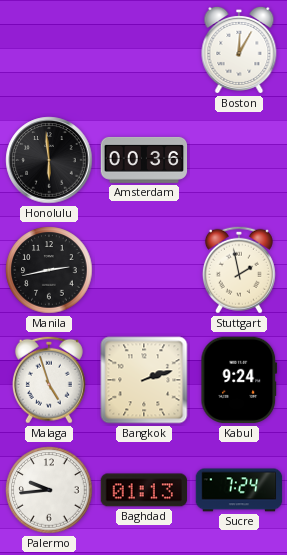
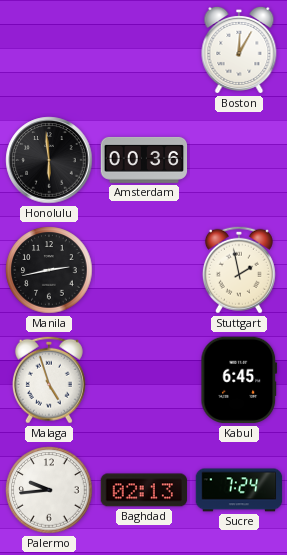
Bangkok: 2:12 -> none (144, 380)
Kabul: 9:24 -> 6:45 (239, 380)
Baghdad: 01:13 -> 02:13 (144, 490)
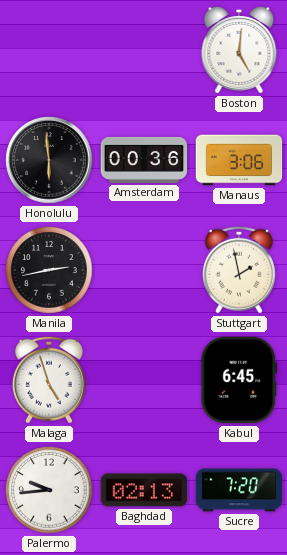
Boston: 12:05 -> 5:01 (239, 50)
Manaus: none -> 3:06 (239, 160)
Sucre: 7:24 -> 7:20 (239, 490)
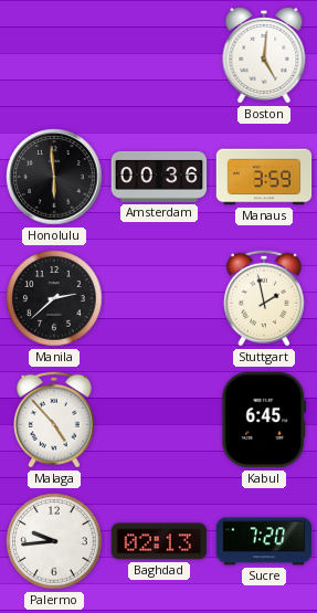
Manaus: 3:06 -> 3:59 (264, 177)
Manila: 2:43 -> 2:38 (54, 298)
Malaga: 4:57 -> 4:53 (54, 420)
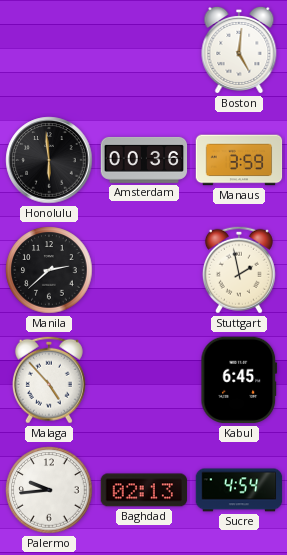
Sucre: 7:20 -> 4:54 (239, 490)
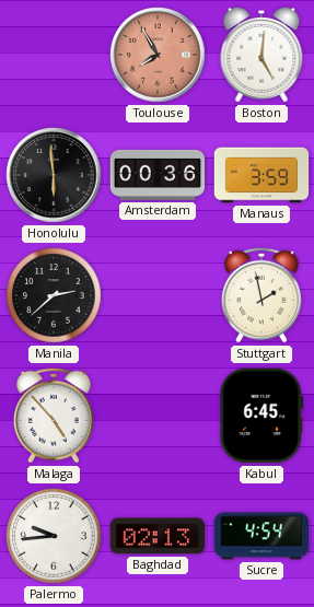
Toulouse: none -> 7:55 (158, 55)
